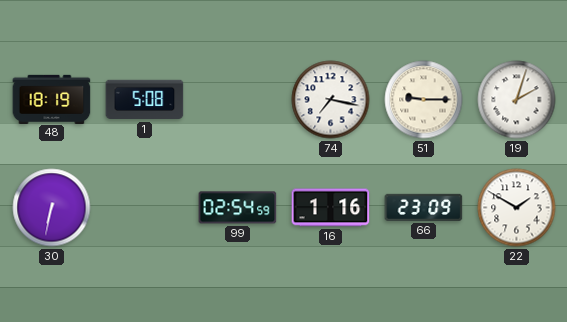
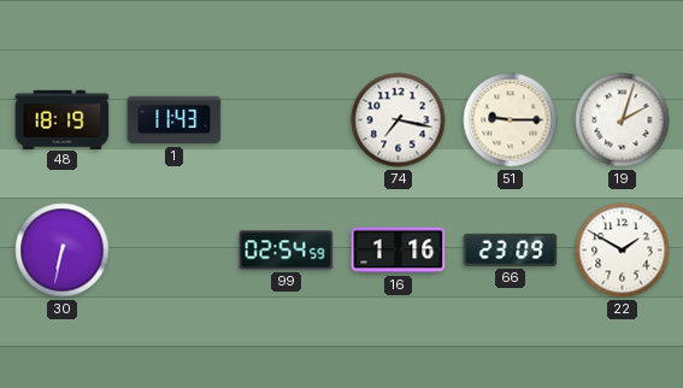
1: 5:08 -> 11:43 (175, 120)
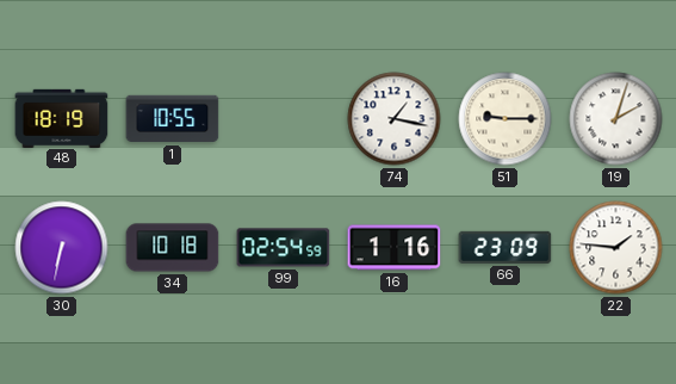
1: 11:43 -> 10:55 (173, 119)
74: 7:17 -> 1:17 (395, 119)
34: none -> 10:18 (173, 248)
22: 1:50 -> 1:46 (616, 248)
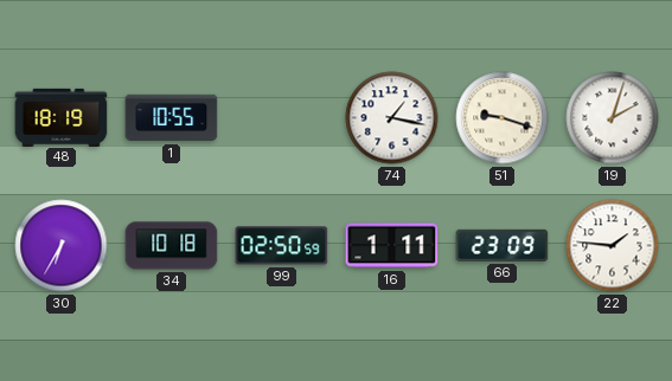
51: 9:15 -> 9:18 (503, 118)
30: 6:32 -> 6:35 (62, 246)
99: 02:54 -> 02:50 (282, 246)
16: 1:16 -> 1:11 (392, 246)
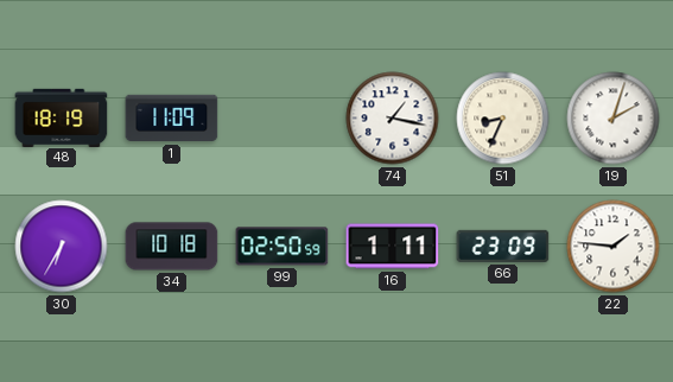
1: 10:55 -> 11:09 (172, 119)
51: 9:18 -> 8:34 (503, 119)
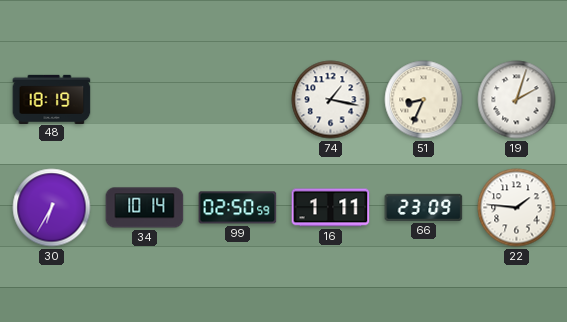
1: 11:09 -> none (172, 119)
34: 10:18 -> 10:14 (145, 208)
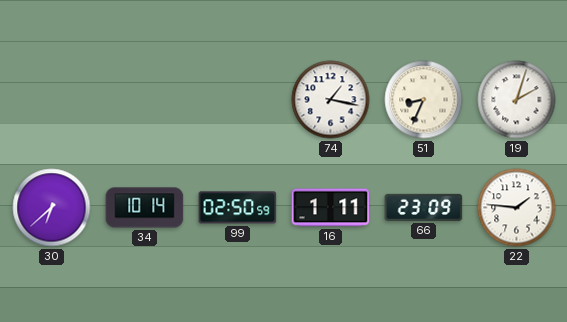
48: 18:19 -> none (52, 99)
30: 6:35 -> 6:38 (52, 208)
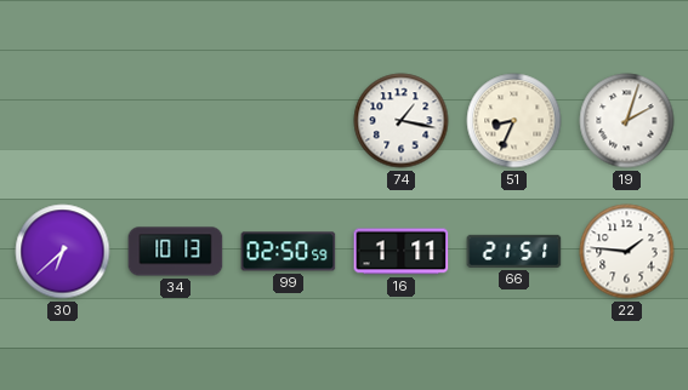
34: 10:14 -> 10:13 (176, 252)
66: 23:09 -> 21:51 (514, 251)
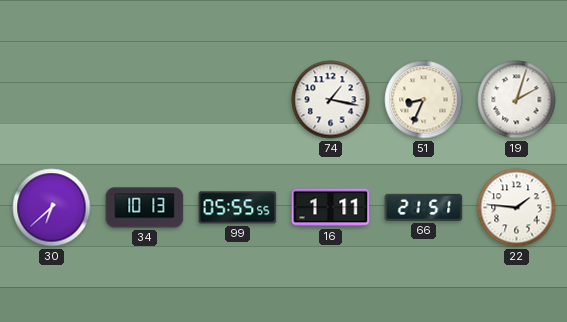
99: 02:50 -> 05:55 (238, 208)
